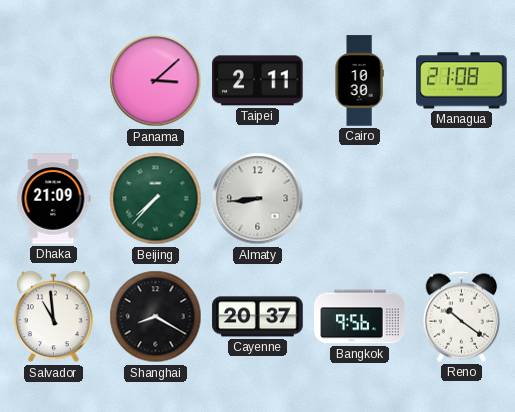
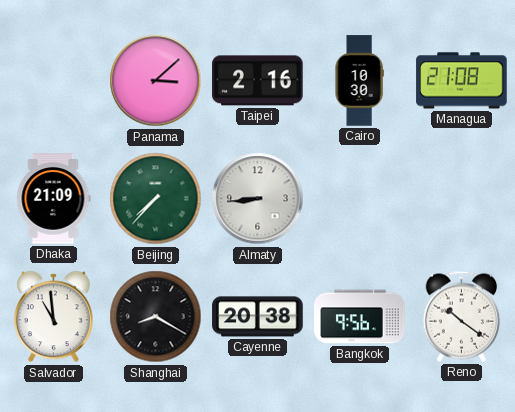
Taipei: 2:11 -> 2:16 (258, 81)
Cayenne: 20:37 -> 20:38 (258, 317)
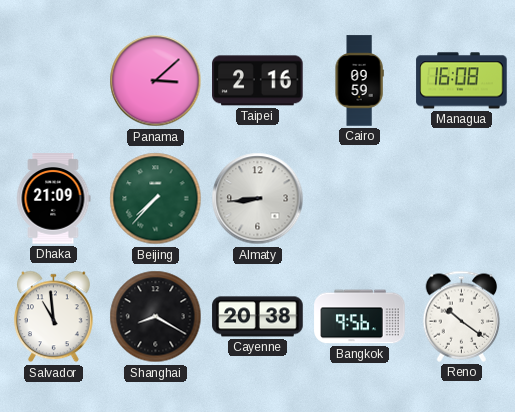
Cairo: 10:30 -> 09:59 (359, 81)
Managua: 21:08 -> 16:08 (462, 81)
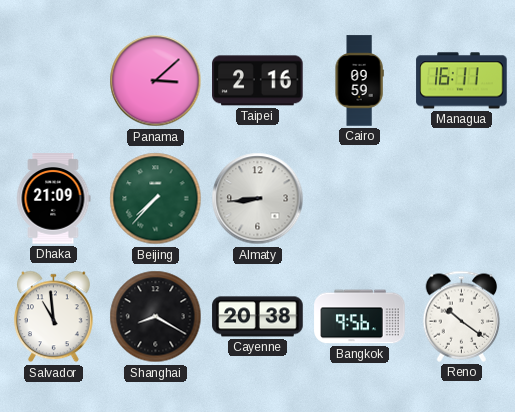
Managua: 16:08 -> 16:11 (462, 81)
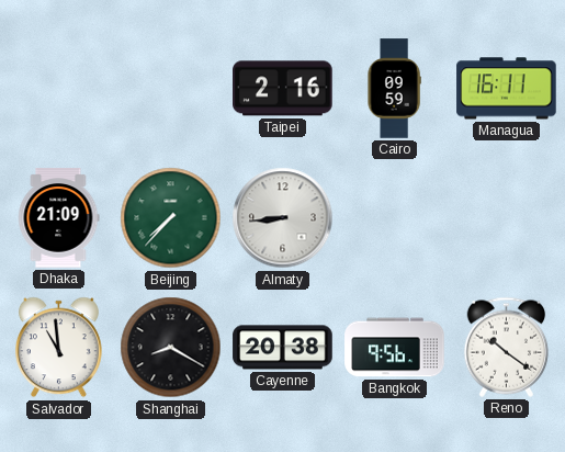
Panama: 3:08 -> none (156, 81)
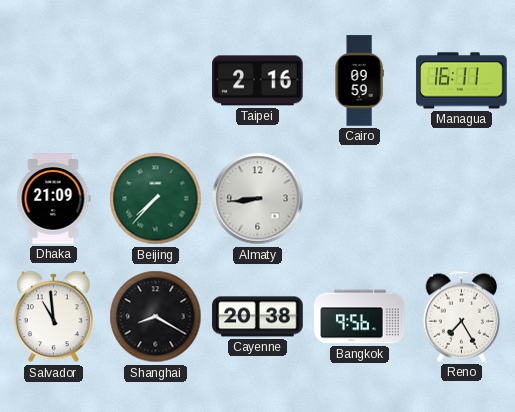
Reno: 10:21 -> 7:25 (462, 316)
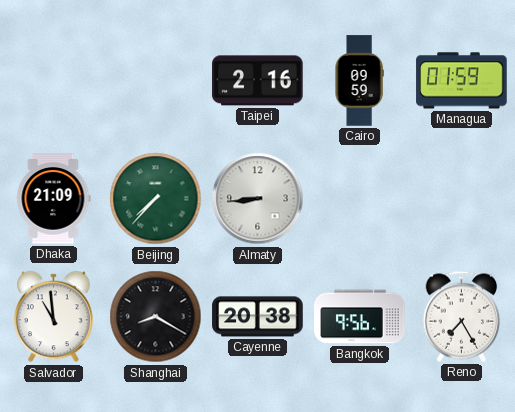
Managua: 16:11 -> 01:59 (462, 81)
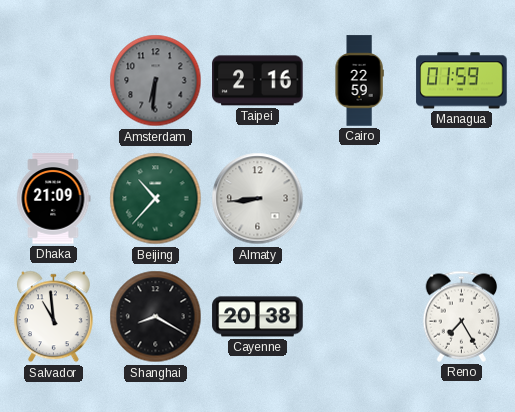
Amsterdam: none -> 6:31 (156, 81)
Cairo: 09:59 -> 22:59 (359, 81)
Beijing: 7:37 -> 10:37 (156, 199)
Bangkok: 9:56 -> none (360, 317)
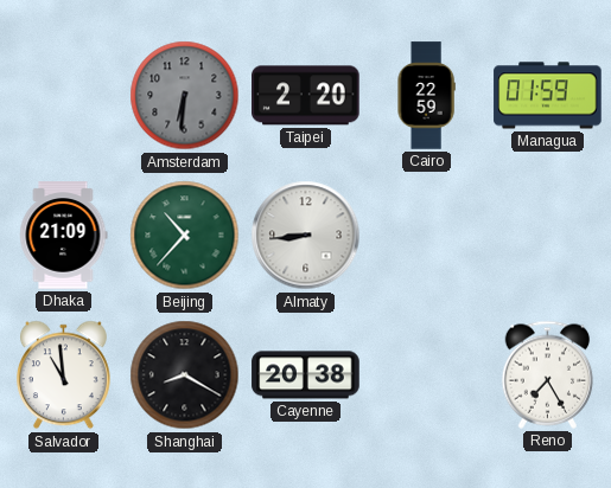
Taipei: 2:16 -> 2:20 (306, 96)
